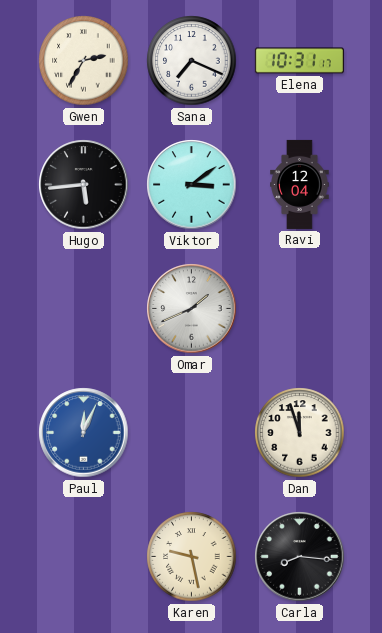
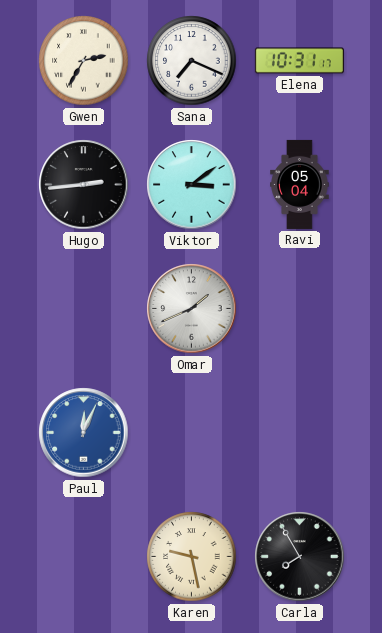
Hugo: 5:44 -> 2:44 (84, 185)
Ravi: 12:04 -> 05:04 (300, 184)
Dan: 11:57 -> none (300, 433)
Carla: 8:16 -> 7:55 (300, 557)
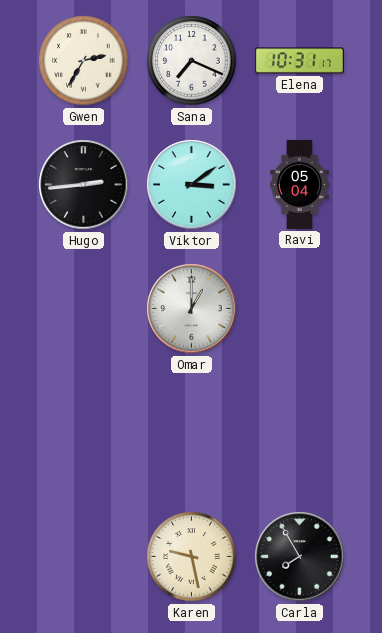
Omar: 1:41 -> 1:00 (192, 309)
Paul: 12:04 -> none (84, 433)
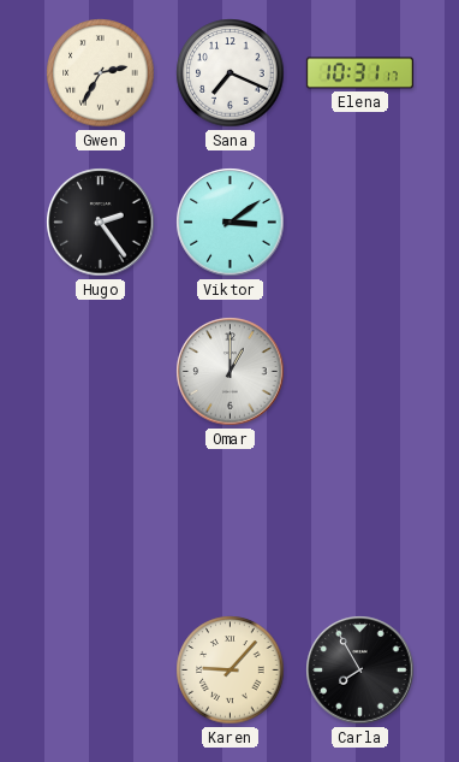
Hugo: 2:44 -> 2:24 (101, 223)
Ravi: 05:04 -> none (300, 184)
Karen: 9:28 -> 9:07 (231, 671)
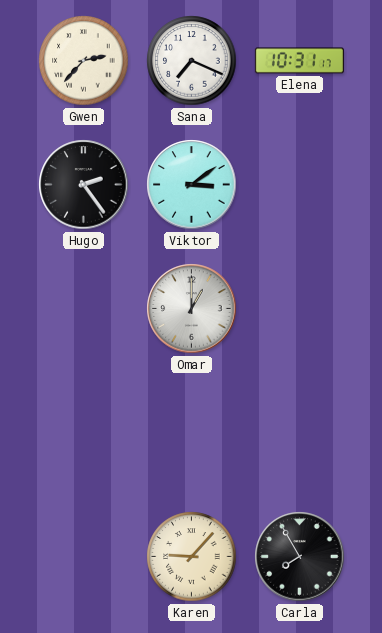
Gwen: 2:35 -> 2:37 (84, 61)
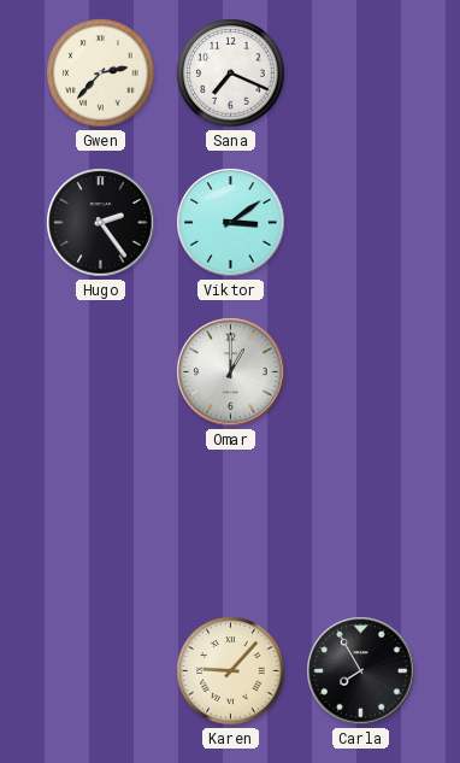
Elena: 10:31 -> none (299, 61)
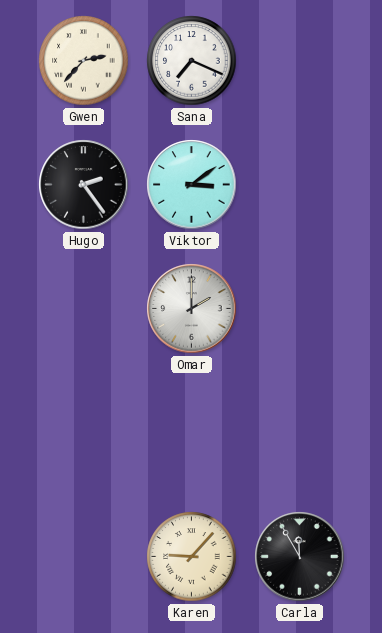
Omar: 1:00 -> 2:00 (192, 309)
Carla: 7:55 -> 11:55 (300, 557)
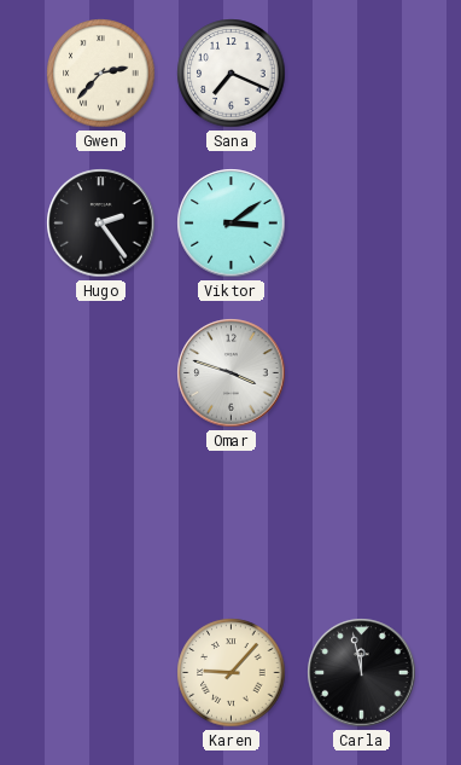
Omar: 2:00 -> 3:48 (232, 373)
Carla: 11:55 -> 11:58 (362, 673)
